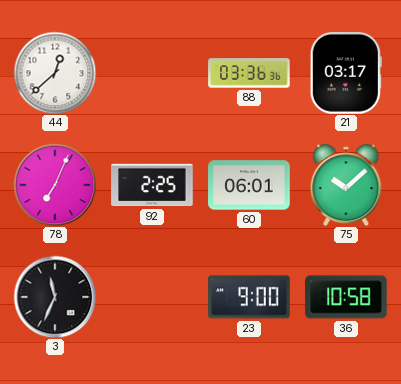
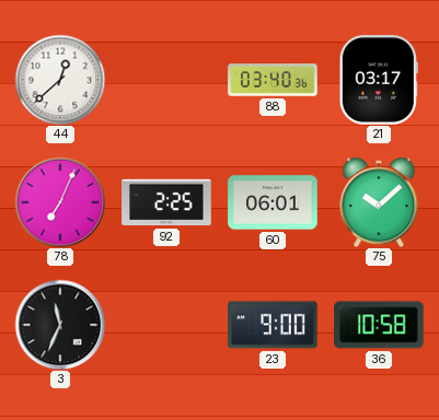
88: 03:36 -> 03:40 (273, 80)
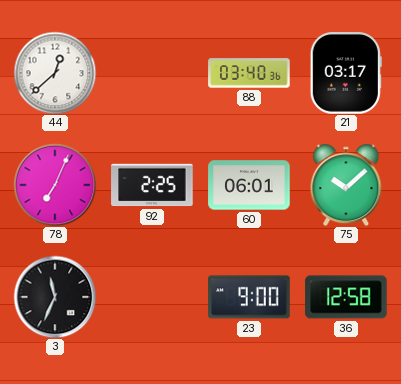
36: 10:58 -> 12:58 (346, 297)
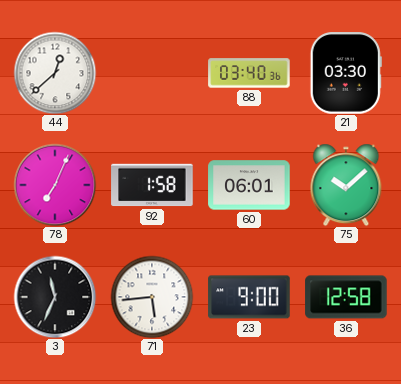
21: 03:17 -> 03:30 (346, 73)
92: 2:25 -> 1:58 (152, 185)
71: none -> 5:44 (152, 297)
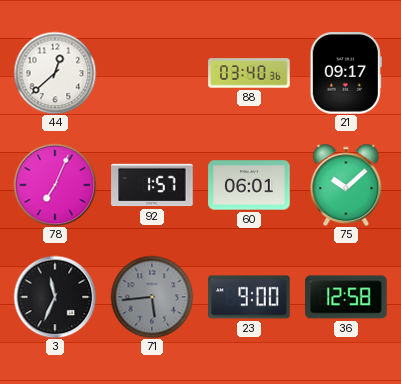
21: 03:30 -> 09:17 (346, 73)
92: 1:58 -> 1:57 (152, 185)
71 dial: white -> grey (152, 297)
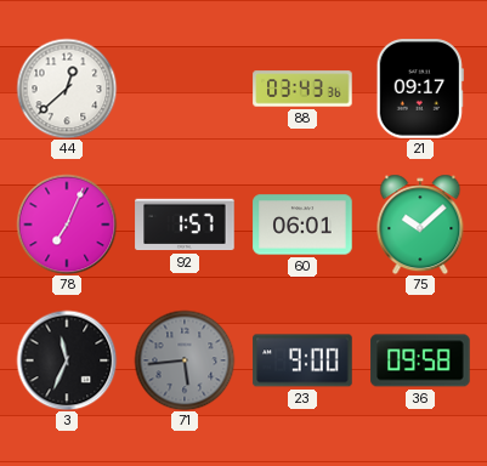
88: 03:40 -> 03:43 (302, 89)
36: 12:58 -> 09:58 (420, 360)
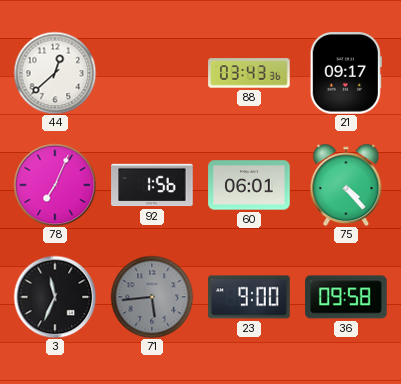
92: 1:57 -> 1:56 (152, 185)
75: 10:08 -> 4:23 (346, 185)
